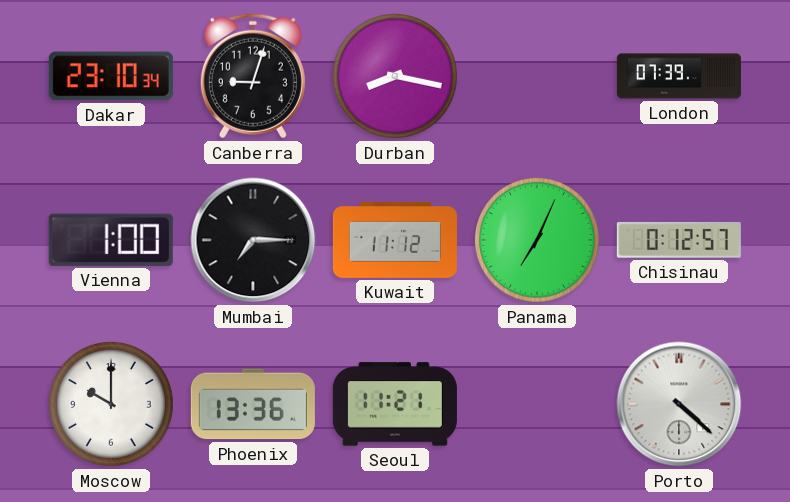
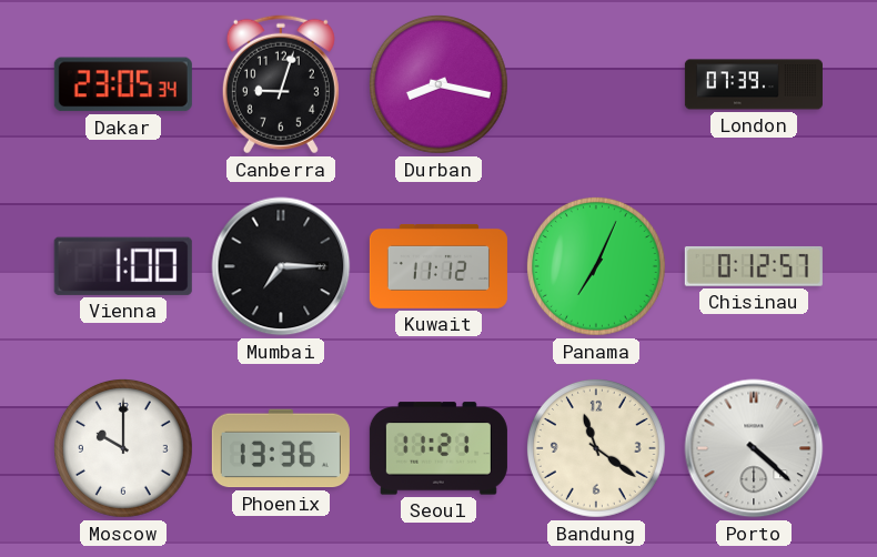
Dakar: 23:10 -> 23:05 (123, 84)
Bandung: none -> 11:21 (596, 448)
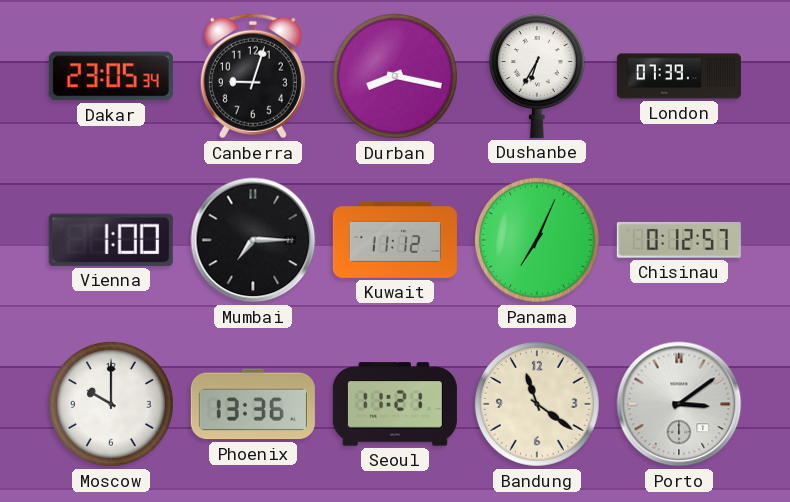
Dushanbe: none -> 6:35 (537, 76)
Porto: 4:22 -> 3:09 (679, 404)
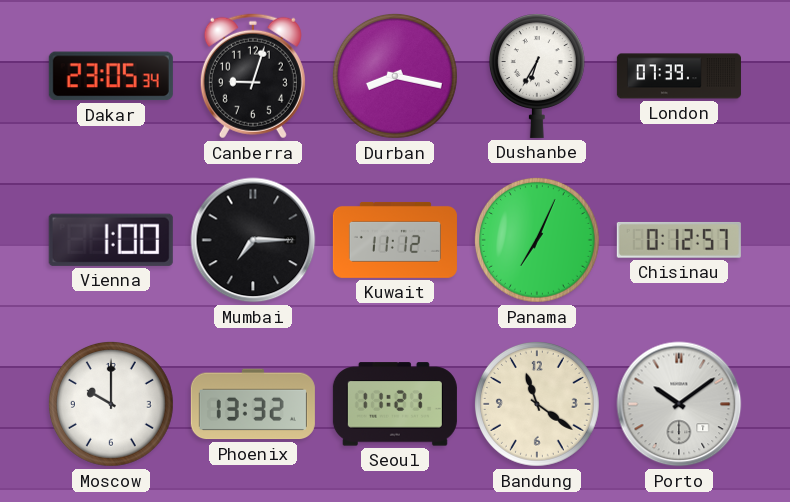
Phoenix: 13:36 -> 13:32 (253, 404)
Porto: 3:09 -> 10:09 (679, 404)
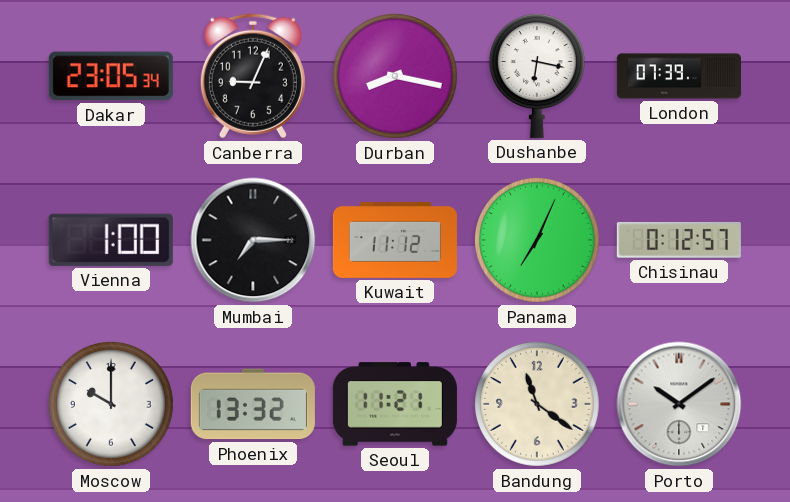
Canberra: 9:03 -> 9:04 (253, 76)
Dushanbe: 6:35 -> 6:17 (537, 76)
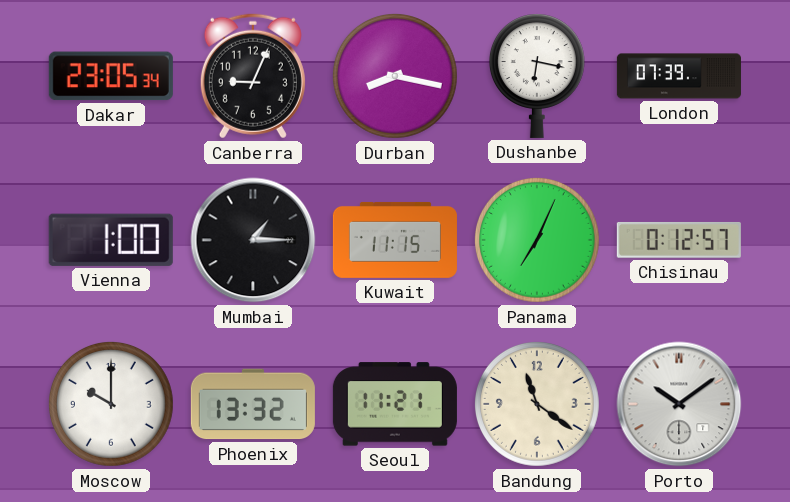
Mumbai: 7:15 -> 1:15 (253, 240)
Kuwait: 11:12 -> 11:15 (395, 240)
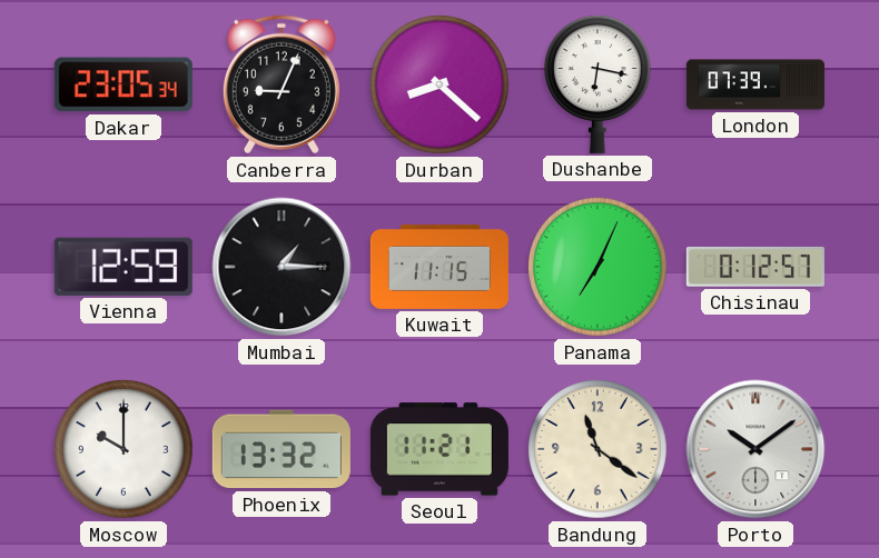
Durban: 8:17 -> 8:22 (439, 84)
Vienna: 1:00 -> 12:59 (124, 267)
